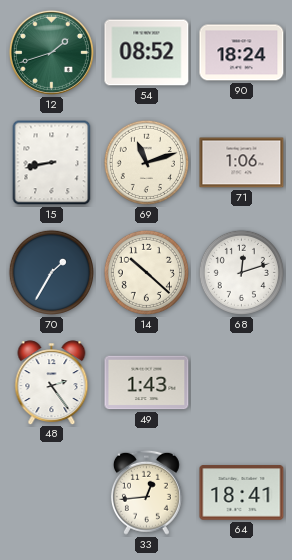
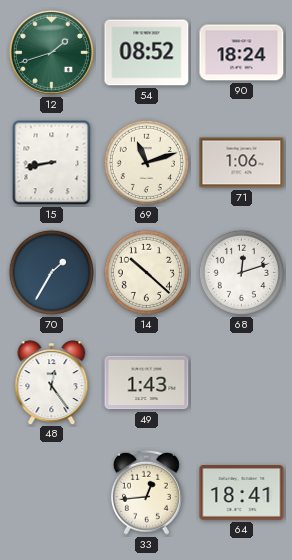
48: 2:24 -> 12:24 (52, 382)
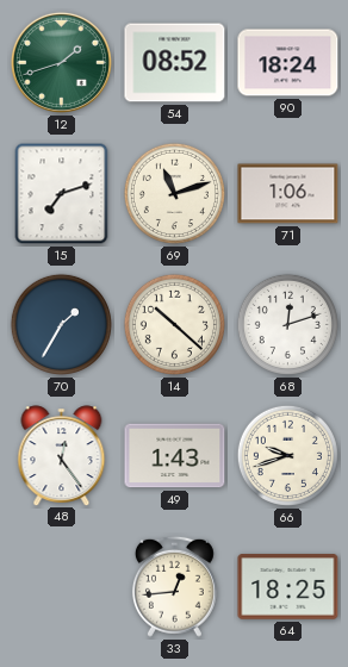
15: 8:43 -> 7:12 (62, 194)
66: none -> 9:42 (287, 455)
64: 18:41 -> 18:25 (288, 587)
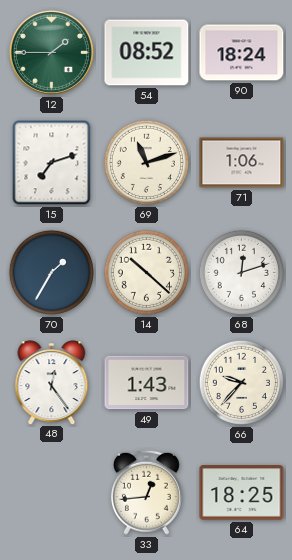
12: 1:42 -> 1:45 (51, 52)
66: 9:42 -> 9:37 (241, 382)
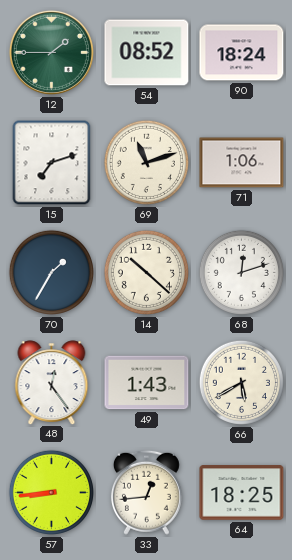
66: 9:37 -> 5:40 (241, 382)
57: none -> 8:44 (51, 492)
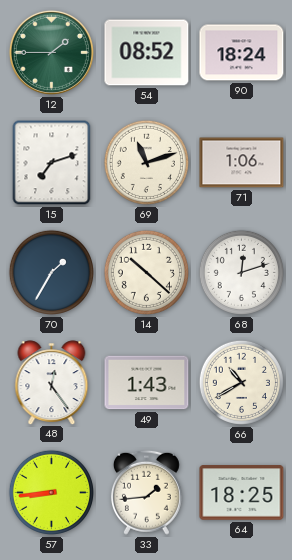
66: 5:40 -> 10:40 (241, 382)
33: 12:44 -> 1:44 (146, 492)
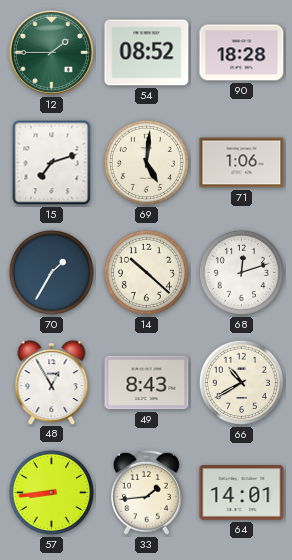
90: 18:24 -> 18:28 (242, 53)
69: 11:12 -> 5:01 (146, 162)
48: 12:24 -> 12:55 (52, 382)
49: 1:43 -> 8:43 (147, 383)
64: 18:25 -> 14:01 (242, 493)
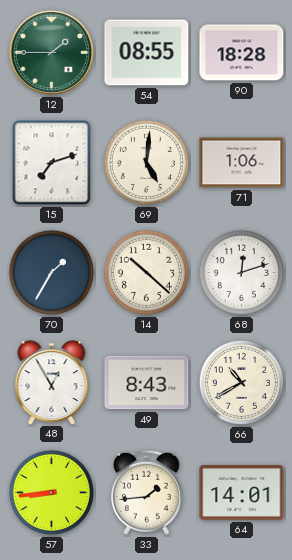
54: 08:52 -> 08:55 (147, 53)
